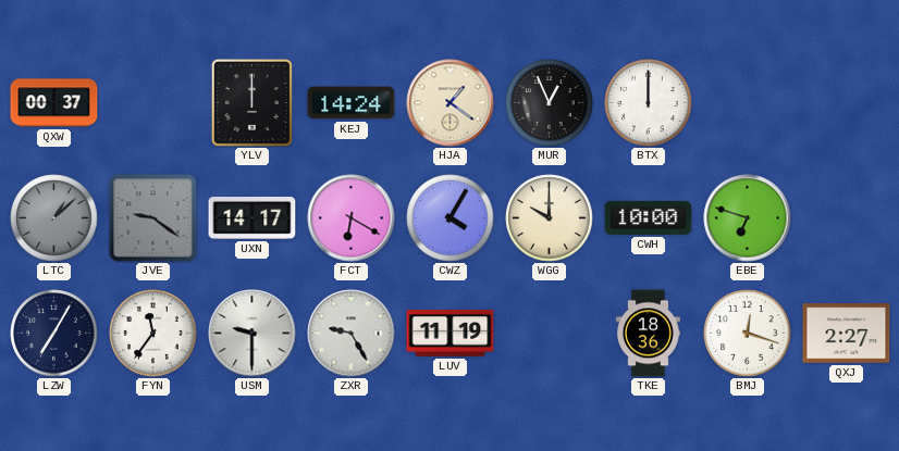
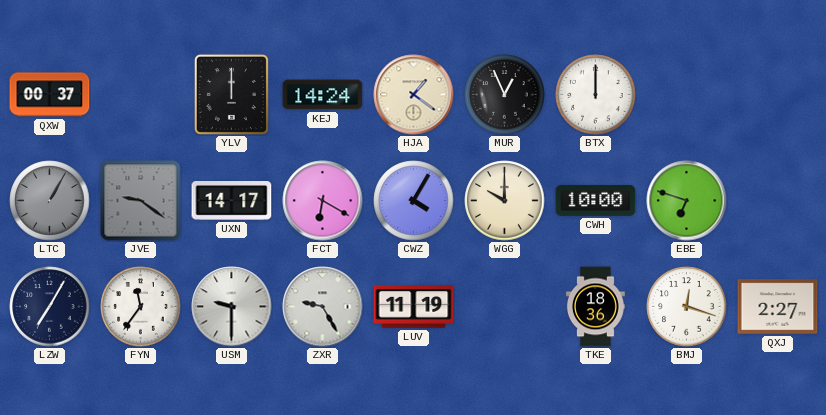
LTC: 1:08 -> 1:05 (50, 201)
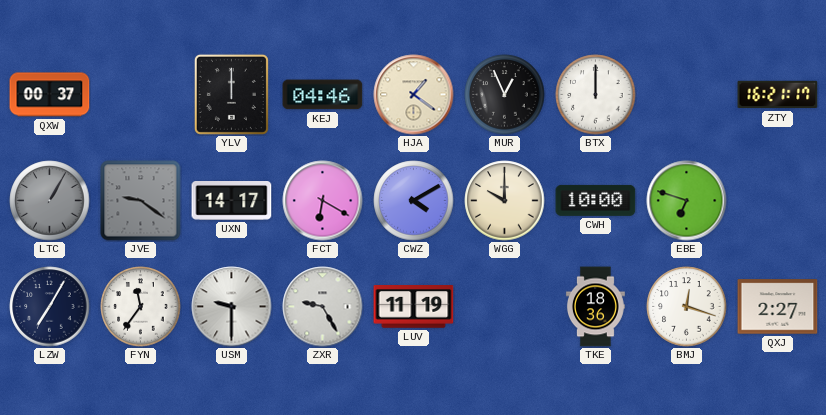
KEJ: 14:24 -> 04:46 (323, 95)
ZTY: none -> 16:21 (778, 95)
CWZ: 4:05 -> 4:10 (414, 201)
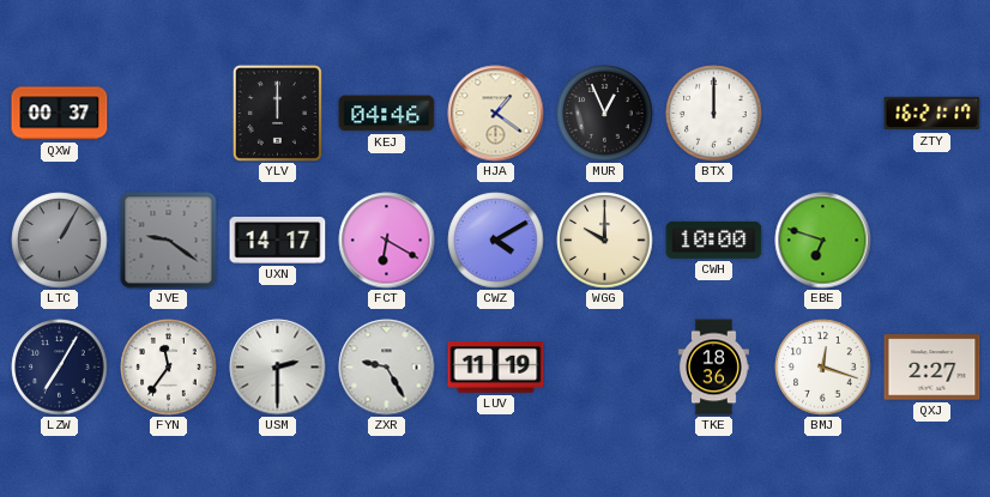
USM: 9:30 -> 2:30 (278, 368)
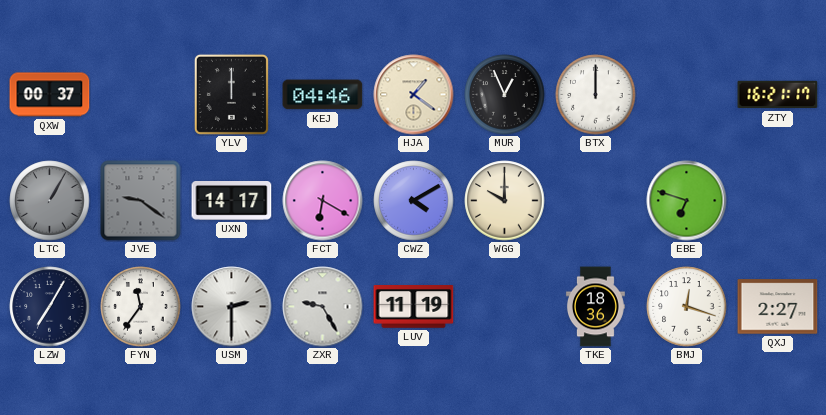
CWH: 10:00 -> none (714, 240)
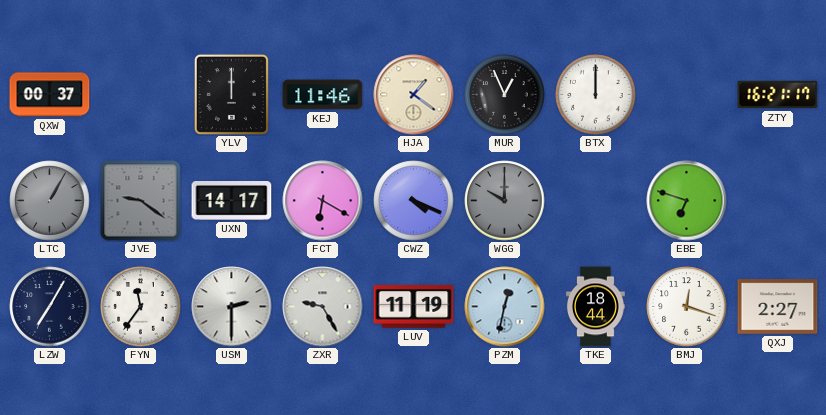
KEJ: 04:46 -> 11:46 (323, 95)
CWZ: 4:10 -> 4:19 (414, 201)
WGG dial: cream -> grey (505, 201)
PZM: none -> 12:32 (505, 307)
TKE: 18:36 -> 18:44 (595, 307)
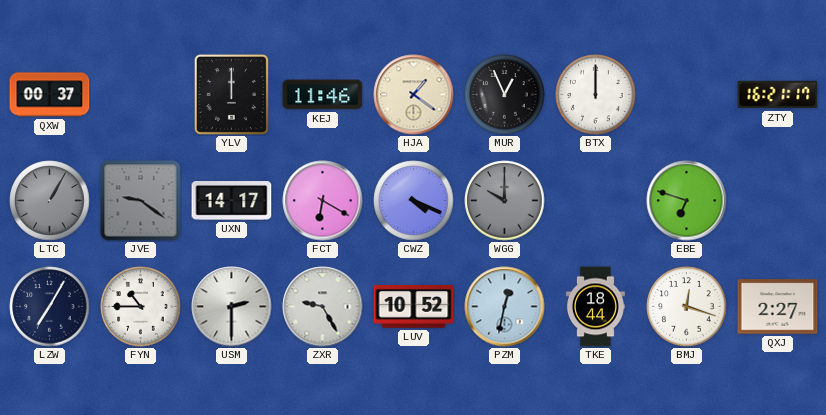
FYN: 11:36 -> 10:45 (141, 307)
LUV: 11:19 -> 10:52 (414, 307)
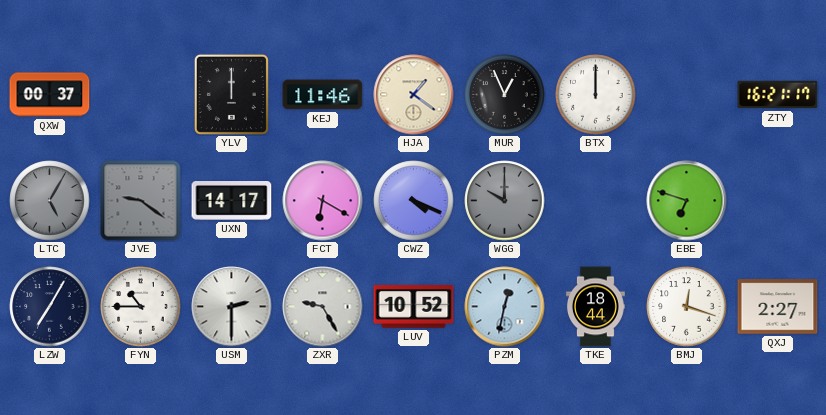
LTC: 1:05 -> 5:05 (50, 201)
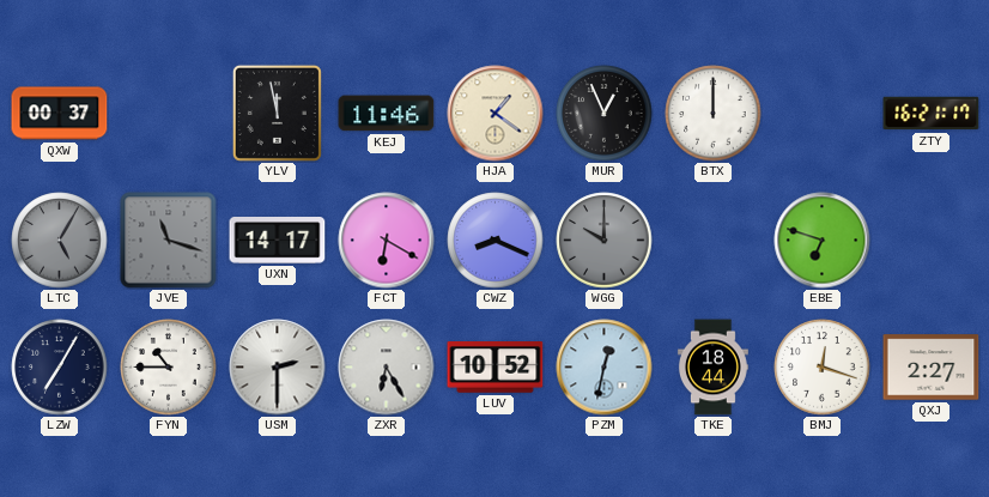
YLV: 12:00 -> 11:58 (277, 113)
JVE: 9:21 -> 11:18 (169, 241)
CWZ: 4:19 -> 8:19 (496, 241)
ZXR: 9:25 -> 6:25 (387, 368)
